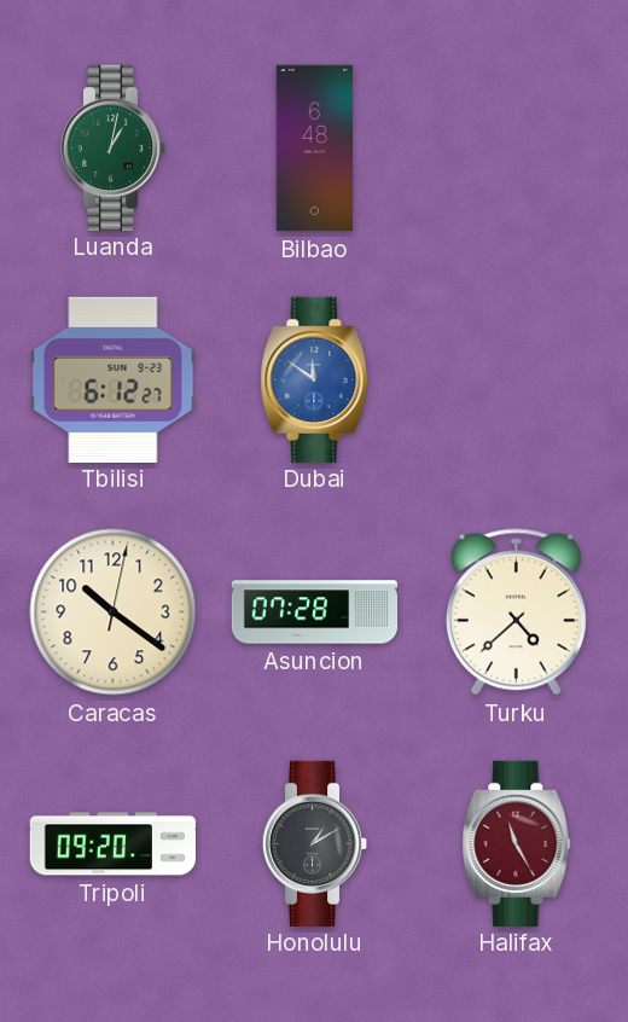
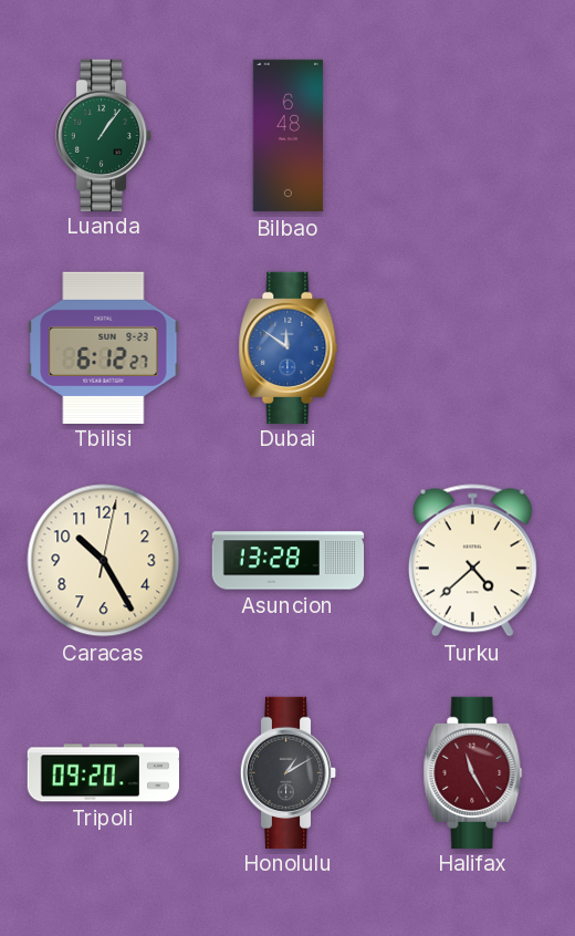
Luanda: 1:02 -> 1:06 (104, 135)
Caracas: 10:21 -> 10:25 (104, 561)
Asuncion: 07:28 -> 13:28 (289, 561)
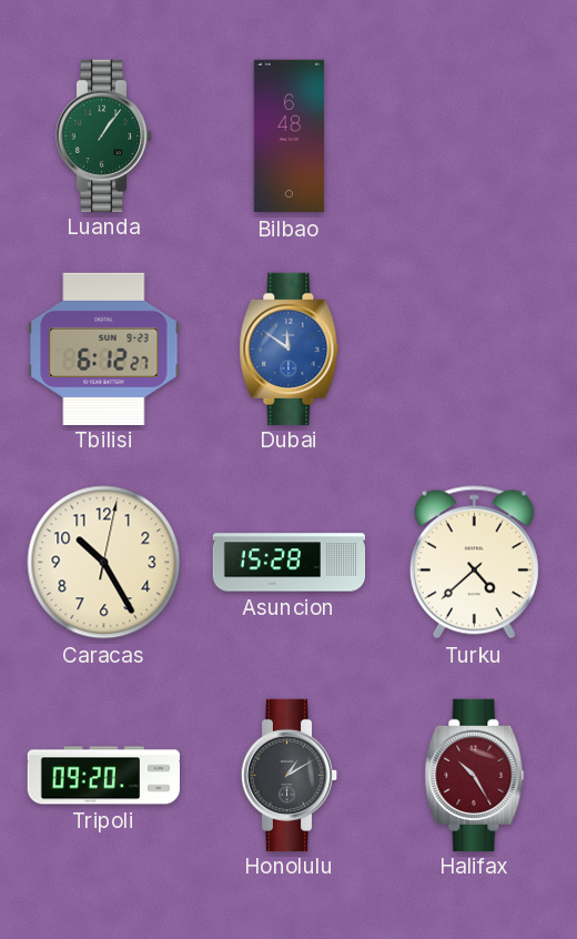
Asuncion: 13:28 -> 15:28 (290, 563)
Halifax: 11:25 -> 10:25 (475, 775)
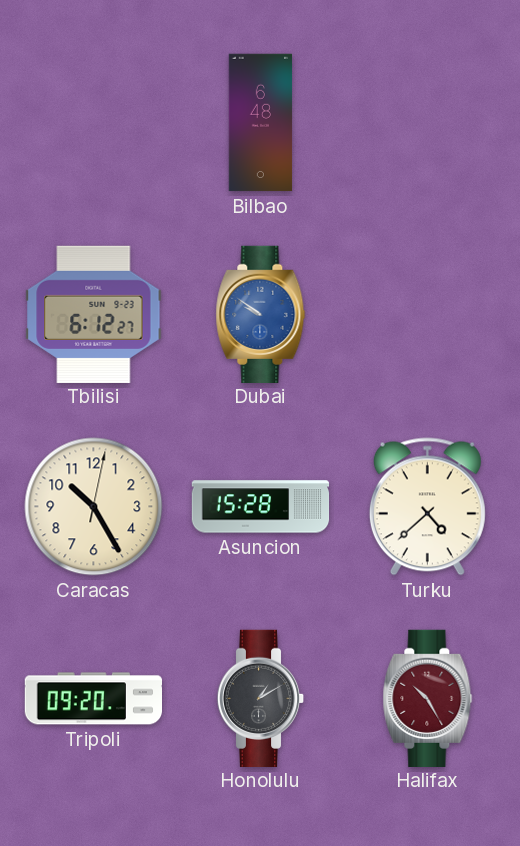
Luanda: 1:06 -> none (104, 135)
Dubai: 11:51 -> 9:51 (261, 314)
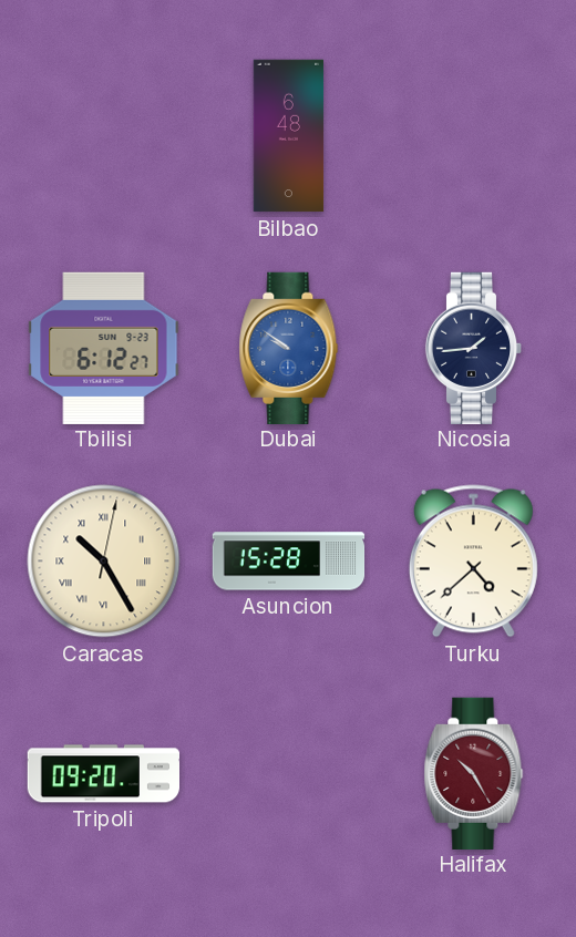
Nicosia: none -> 1:44 (474, 348)
Caracas numerals: Arabic -> Roman (104, 562)
Honolulu: 1:10 -> none (261, 698)
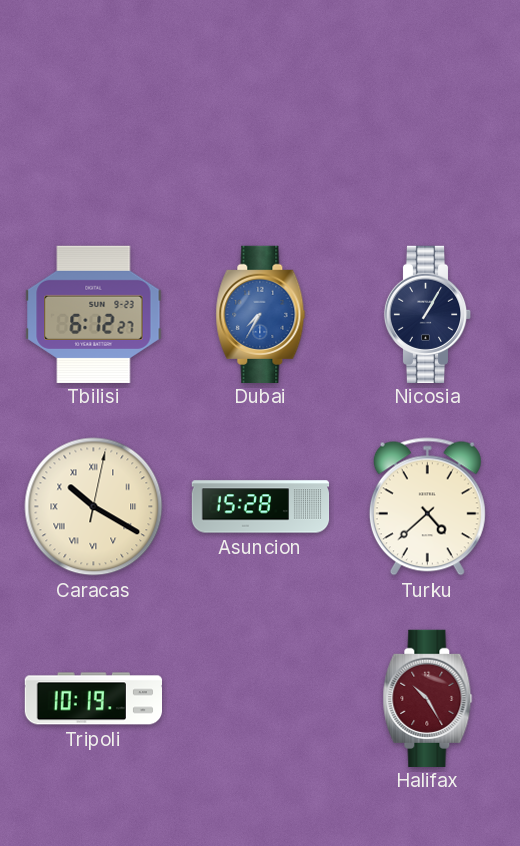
Bilbao: 6:48 -> none (289, 136)
Dubai: 9:51 -> 7:35 (261, 314)
Nicosia: 1:44 -> 1:05 (428, 314)
Caracas: 10:25 -> 10:20 (94, 507)
Tripoli: 09:20 -> 10:19 (93, 699)
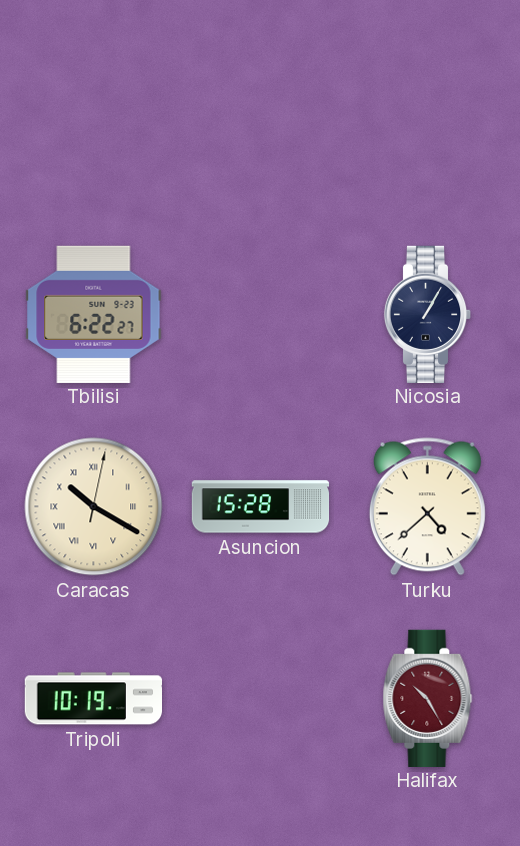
Tbilisi: 6:12 -> 6:22 (94, 314)
Dubai: 7:35 -> none (261, 314)
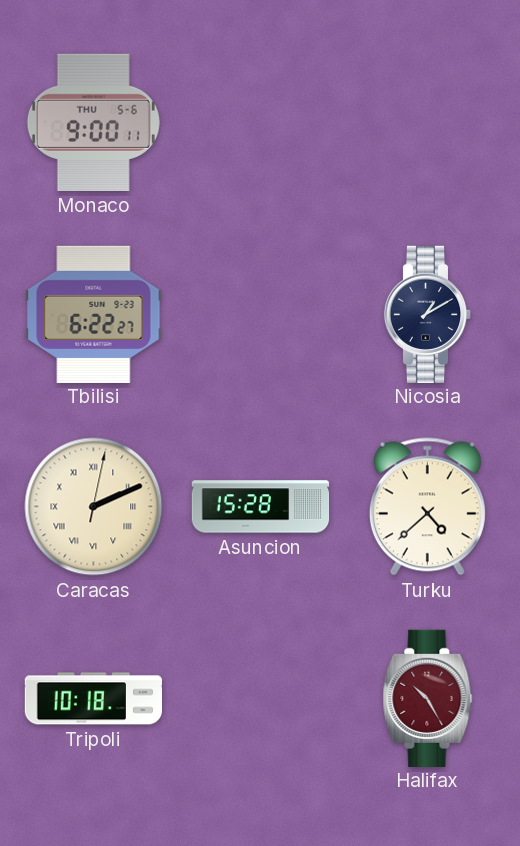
Monaco: none -> 9:00 (93, 122)
Nicosia: 1:05 -> 1:10 (428, 314)
Caracas: 10:20 -> 2:11 (94, 507)
Tripoli: 10:19 -> 10:18 (93, 699)
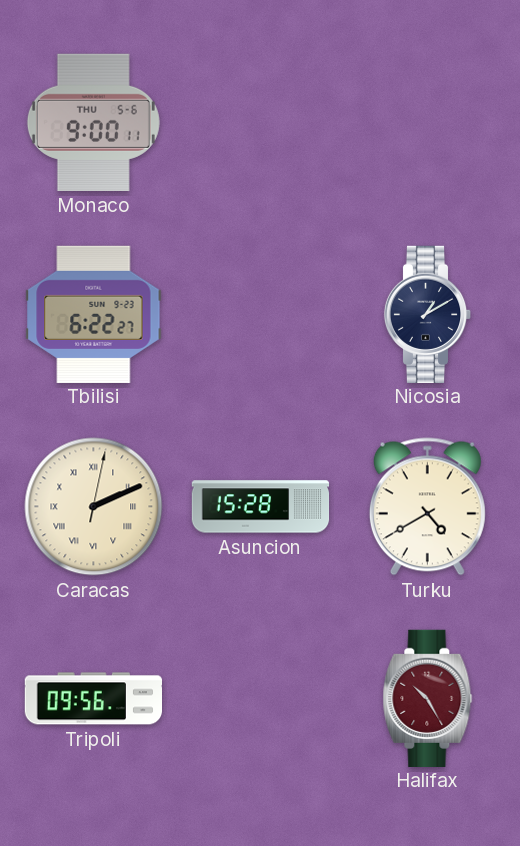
Turku: 4:38 -> 4:40 (427, 507)
Tripoli: 10:18 -> 09:56 (93, 699)
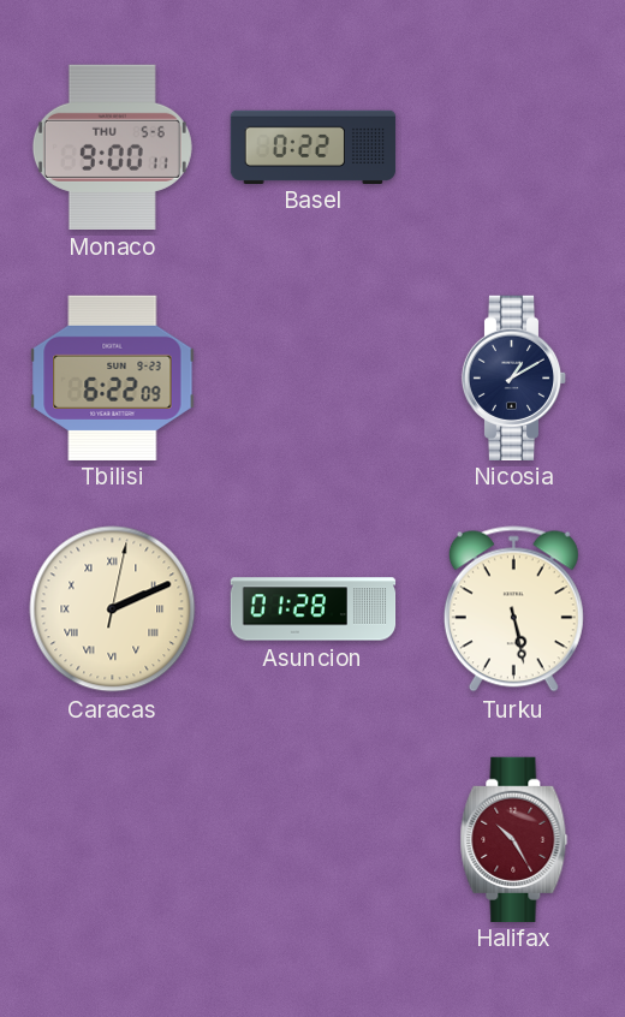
Basel: none -> 0:22 (314, 147)
Tbilisi: 6:22:27 -> 6:22:09 (113, 377)
Asuncion: 15:28 -> 01:28 (314, 609)
Turku: 4:40 -> 5:28 (513, 609)
Tripoli: 09:56 -> none (93, 699)
